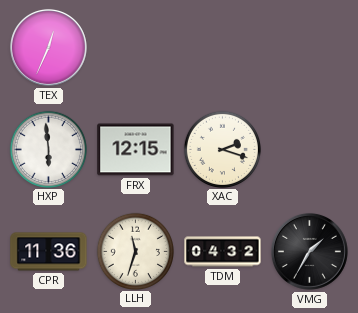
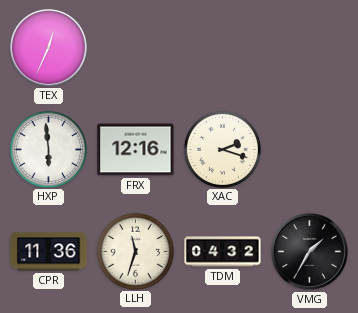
FRX: 12:15 -> 12:16 (136, 150)
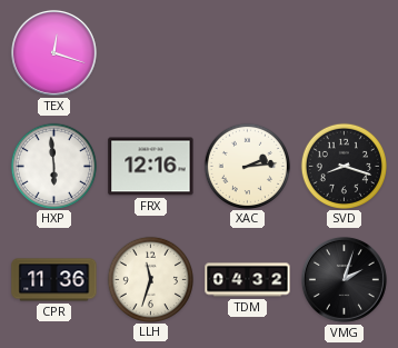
TEX: 12:34 -> 12:18 (53, 52)
XAC: 2:18 -> 2:14 (247, 166)
SVD: none -> 8:18 (344, 166)
VMG: 1:35 -> 2:03 (344, 279)
